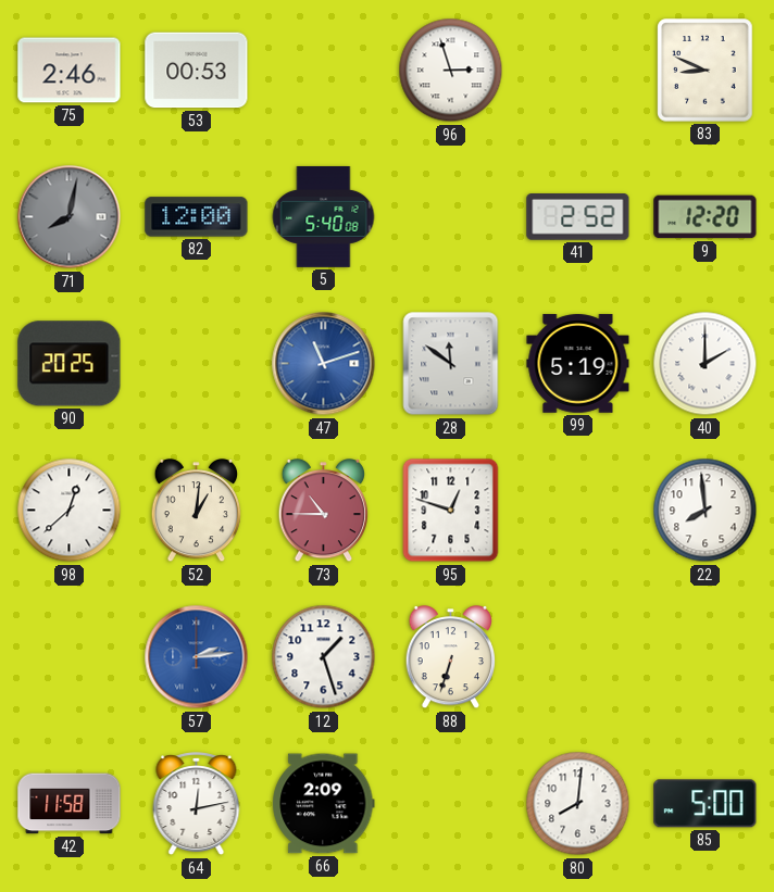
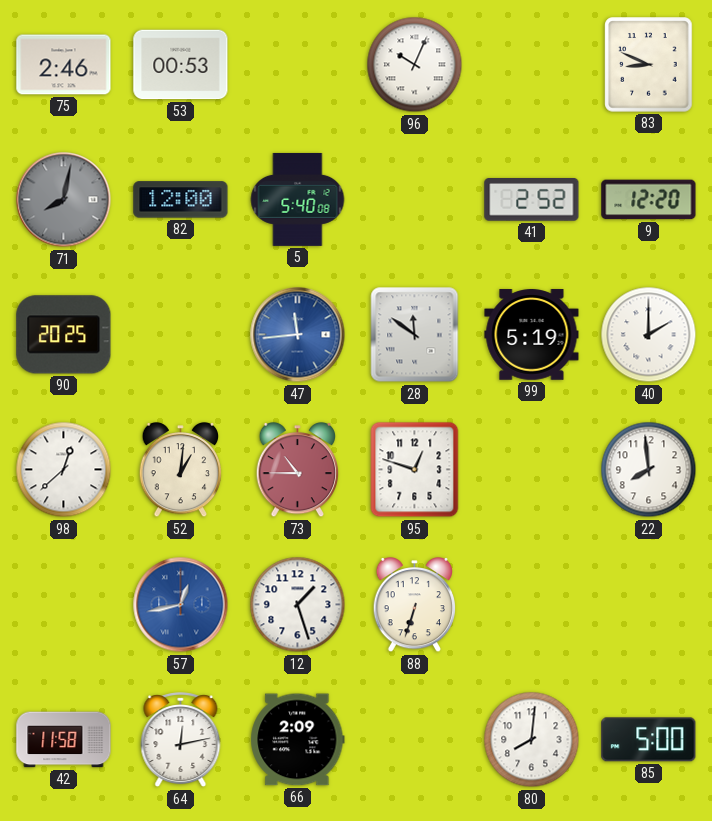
96: 2:57 -> 10:04 (415, 65)
47: 11:12 -> 11:44 (298, 335)
57: 2:14 -> 12:43 (181, 605)
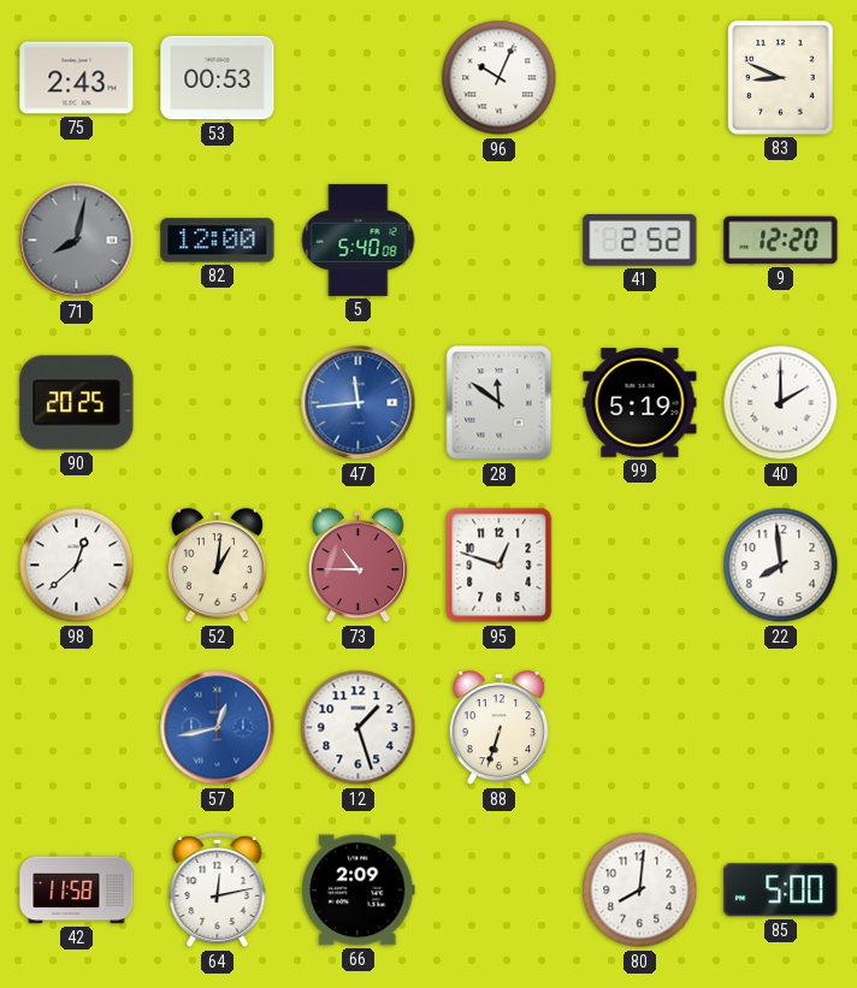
75: 2:46 -> 2:43 (77, 78)
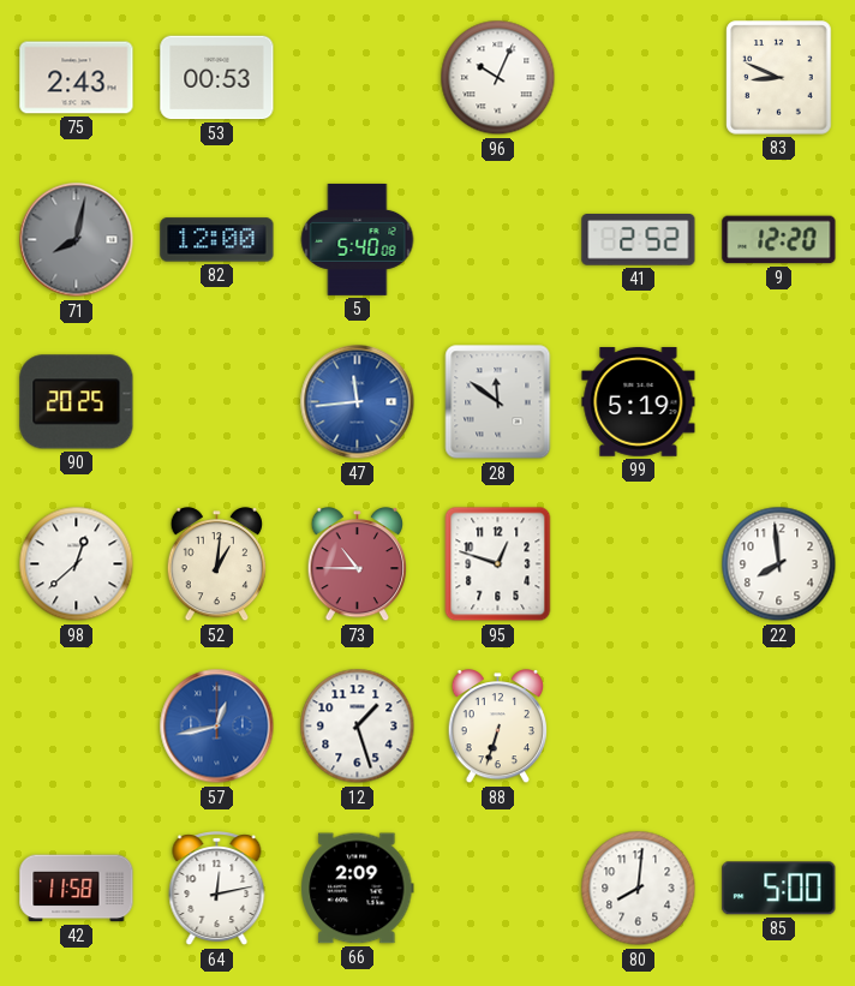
40: 2:00 -> none (781, 403)
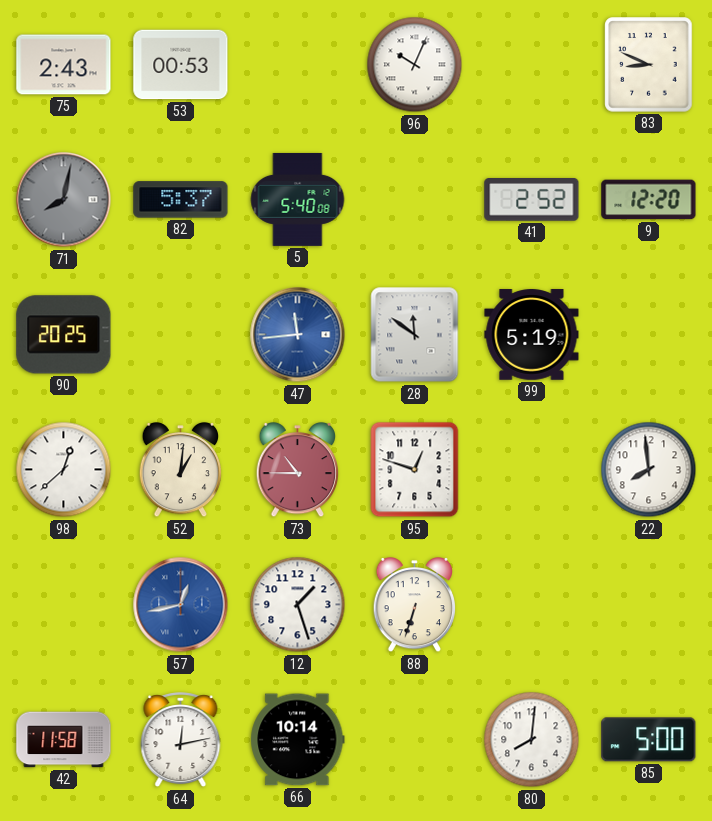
82: 12:00 -> 5:37 (181, 200)
66: 2:09 -> 10:14 (298, 740)
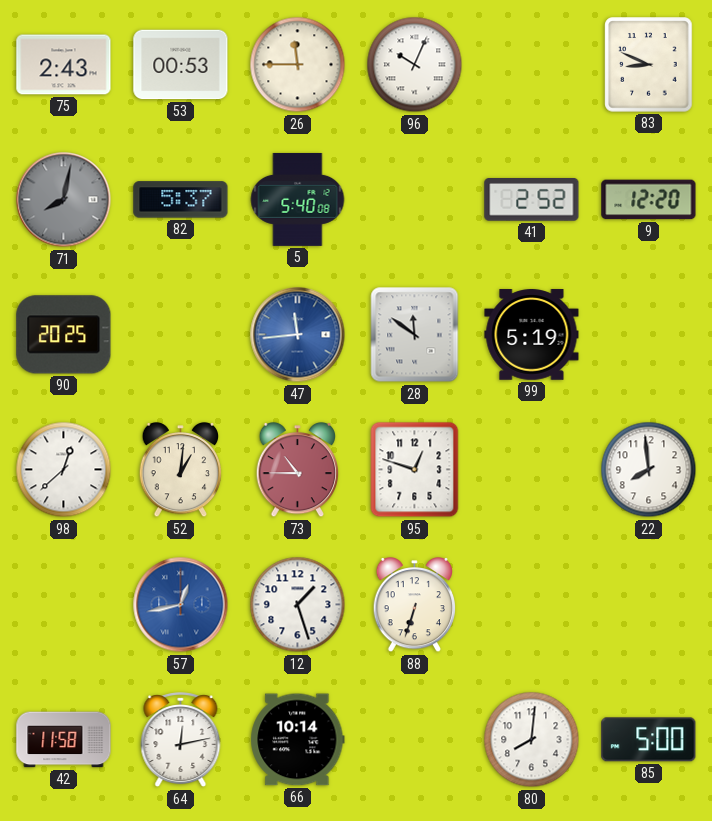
26: none -> 11:45 (298, 65)
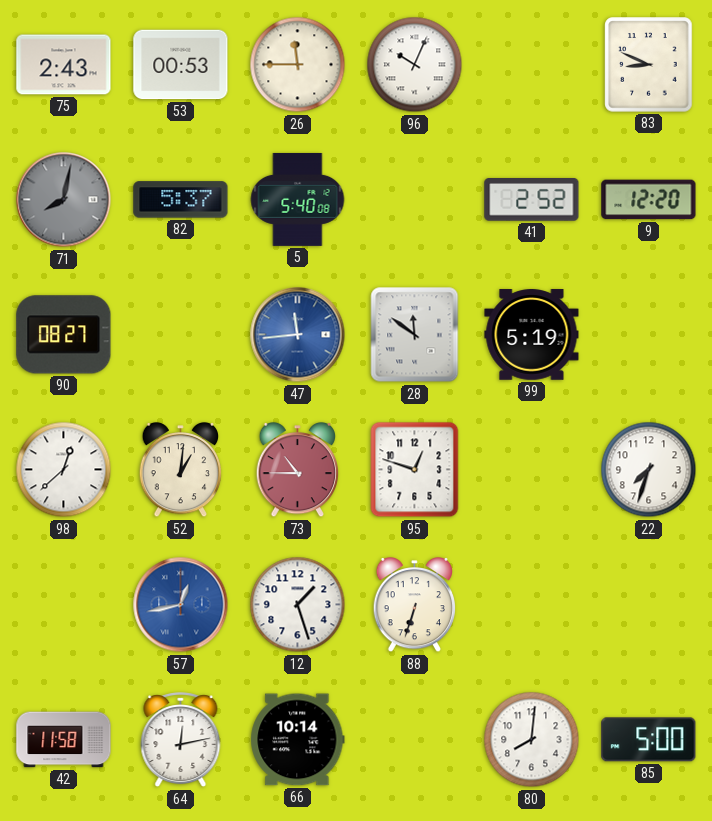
90: 20:25 -> 08:27 (64, 335)
22: 7:59 -> 7:33 (649, 470)
